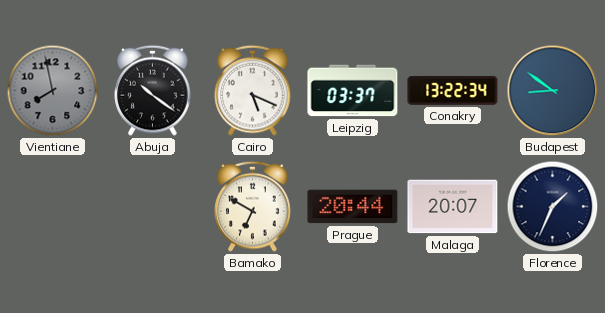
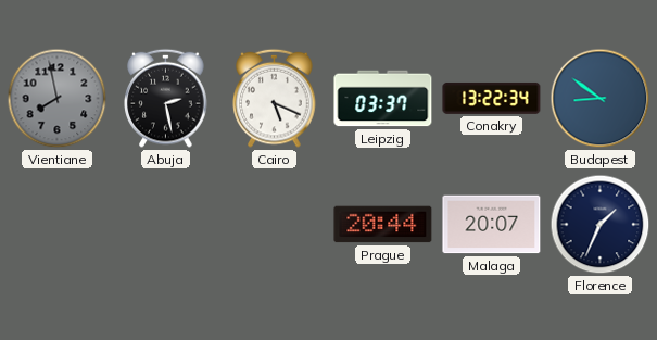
Abuja: 10:21 -> 2:28 (166, 98)
Bamako: 6:50 -> none (253, 206)
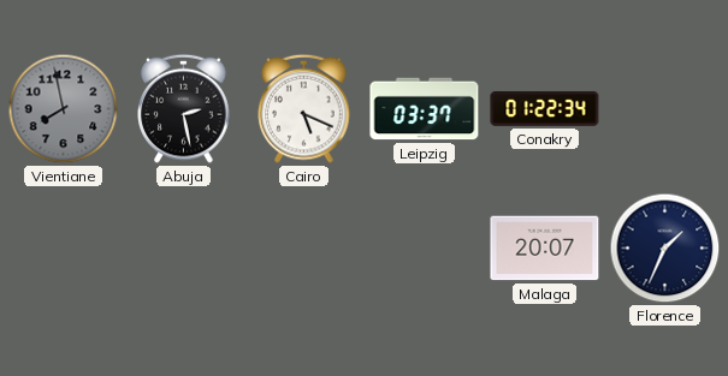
Conakry: 13:22 -> 01:22 (545, 108)
Budapest: 8:51 -> none (601, 99)
Prague: 20:44 -> none (383, 225)
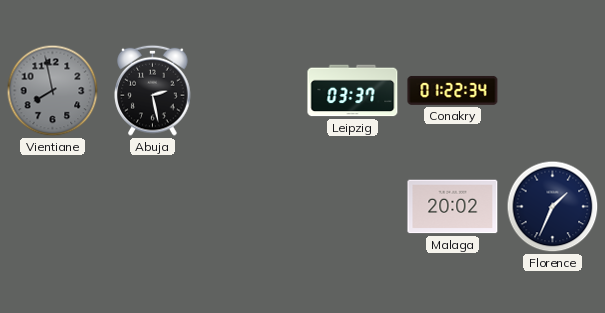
Cairo: 5:19 -> none (304, 108)
Malaga: 20:07 -> 20:02 (453, 207)
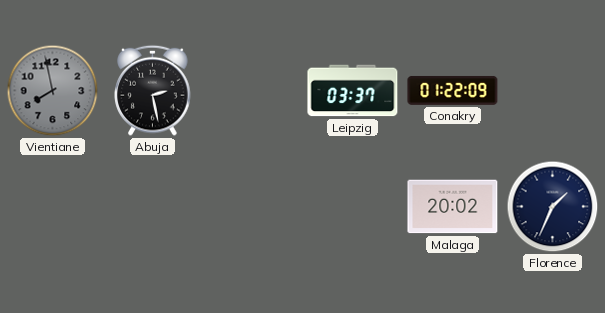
Conakry: 01:22:34 -> 01:22:09 (453, 90)
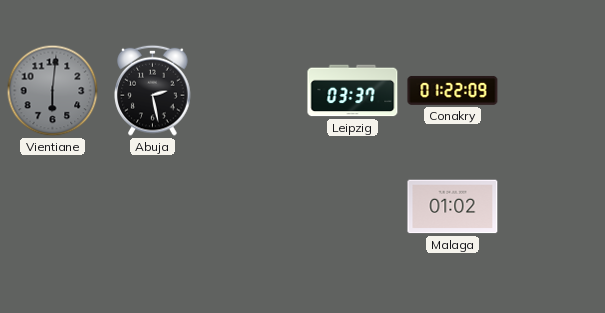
Vientiane: 7:58 -> 6:01 (53, 91)
Malaga: 20:02 -> 01:02 (453, 207)
Florence: 1:34 -> none (553, 207)
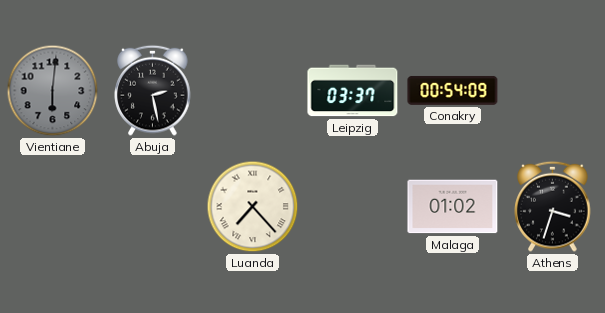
Conakry: 01:22 -> 00:54 (453, 90)
Luanda: none -> 7:23 (253, 207)
Athens: none -> 3:33 (553, 206)
